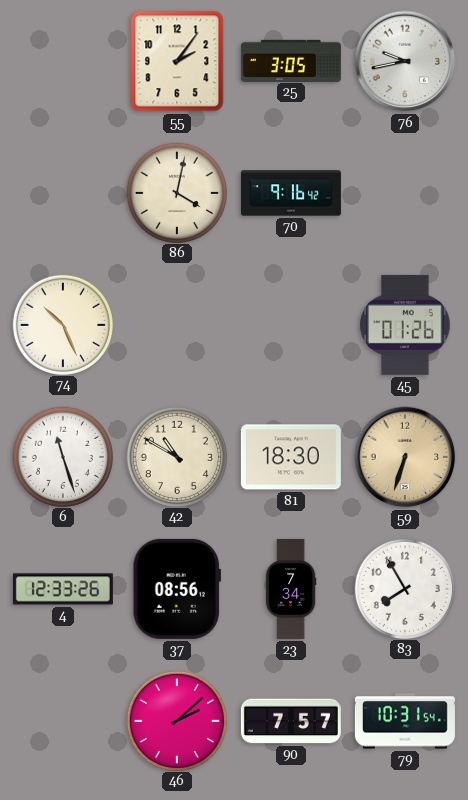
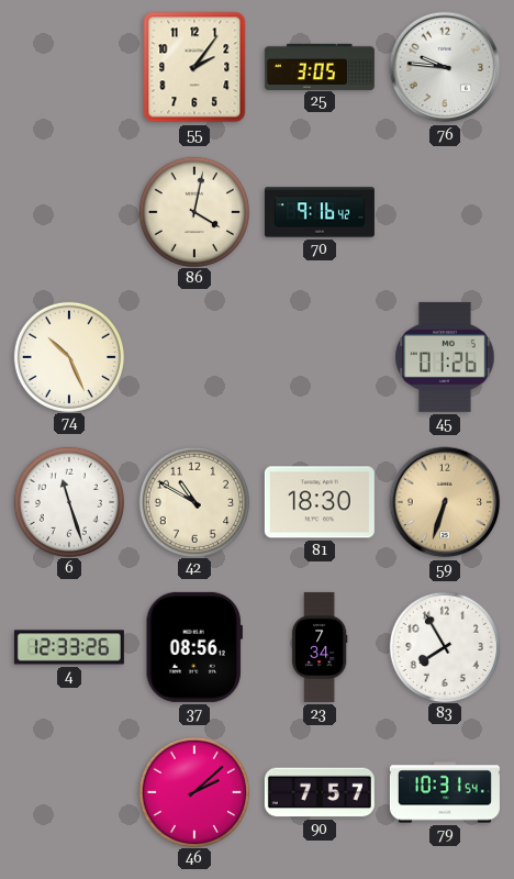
76: 9:43 -> 9:46 (445, 67)
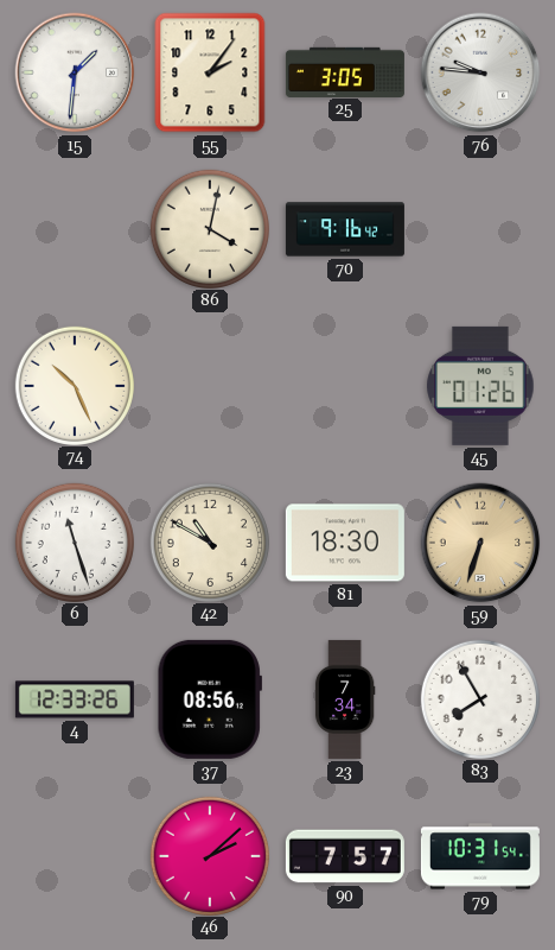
15: none -> 1:31 (75, 72)
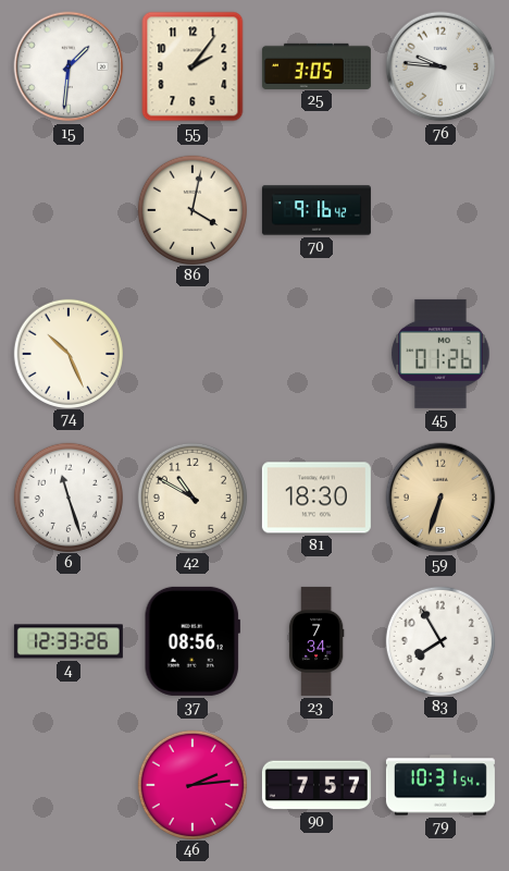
46: 2:08 -> 2:14 (191, 784)
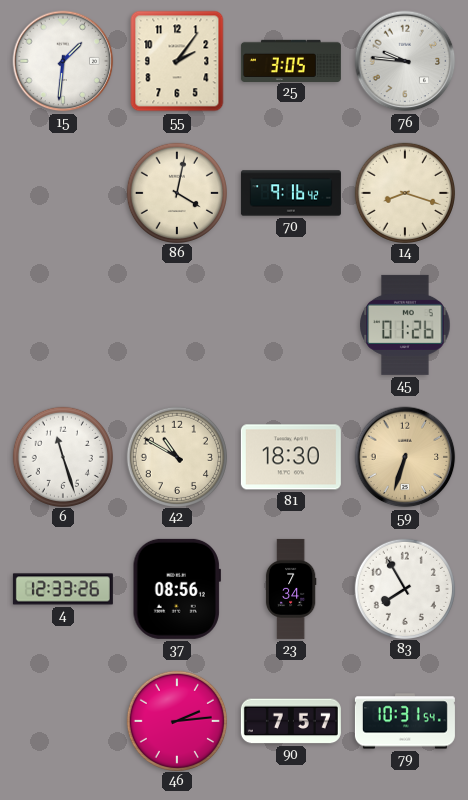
14: none -> 8:18 (404, 192)
74: 10:26 -> none (67, 353)
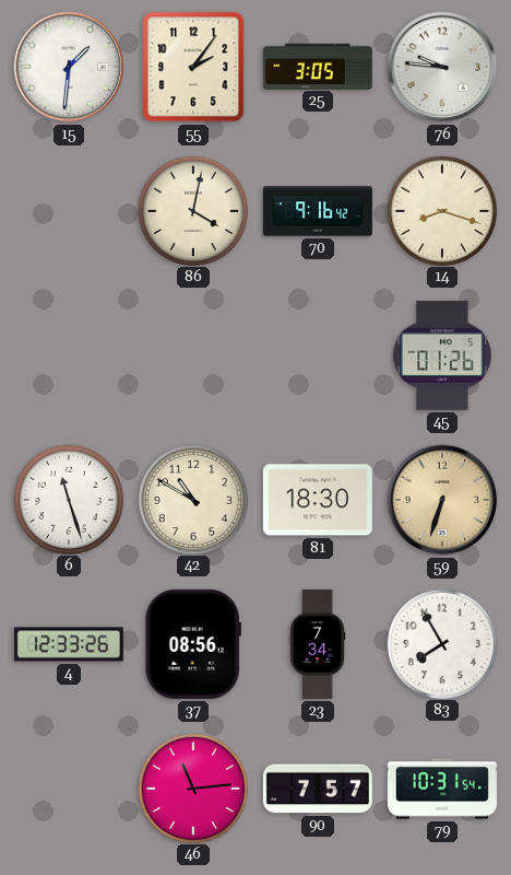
46: 2:14 -> 11:14 (192, 787)
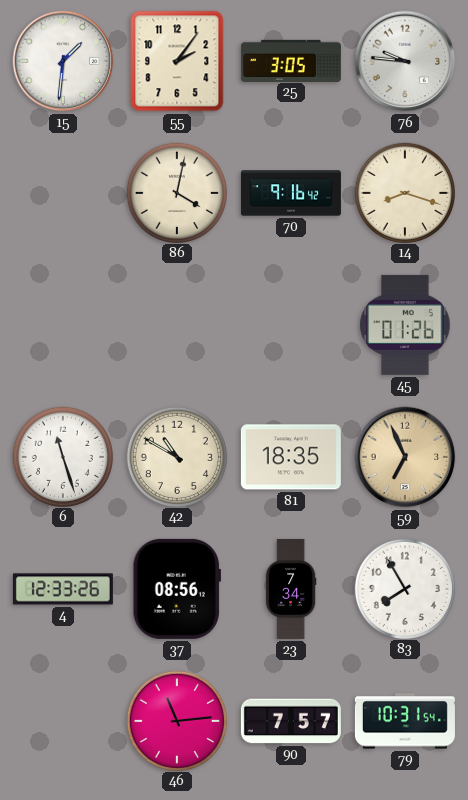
81: 18:30 -> 18:35 (291, 457)
59: 6:33 -> 6:56 (405, 457)
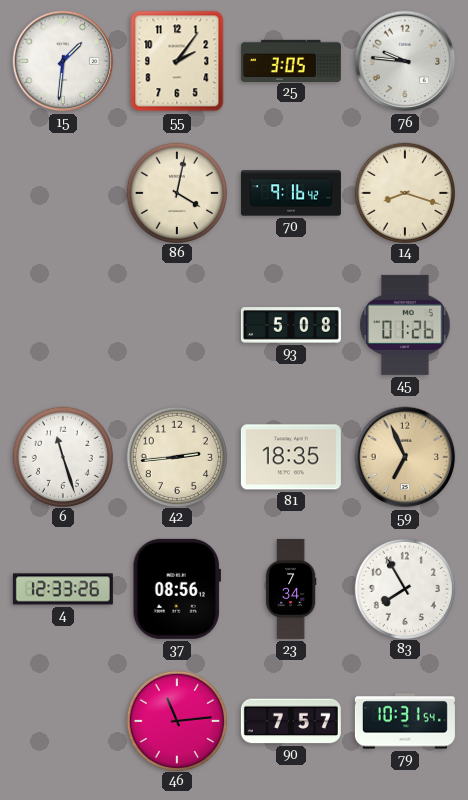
93: none -> 5:08 (291, 325)
42: 10:50 -> 2:44 (176, 456)
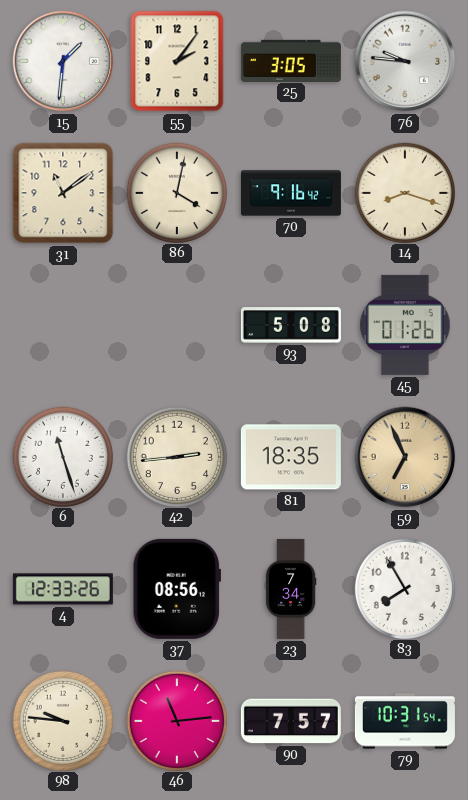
31: none -> 11:09 (63, 193)
98: none -> 9:46 (62, 720)
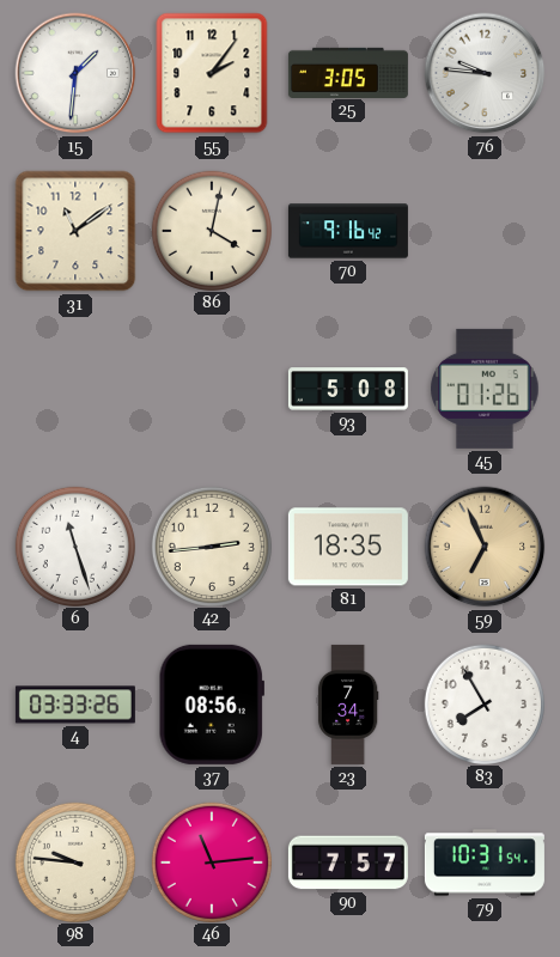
14: 8:18 -> none (404, 192)
4: 12:33 -> 03:33 (75, 705)
